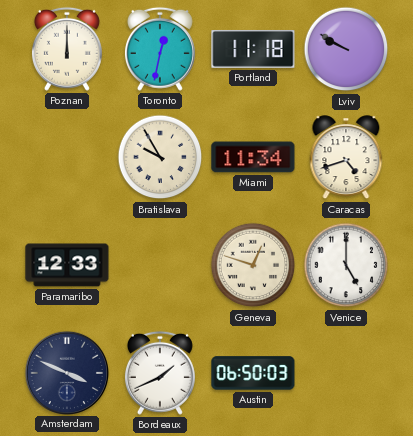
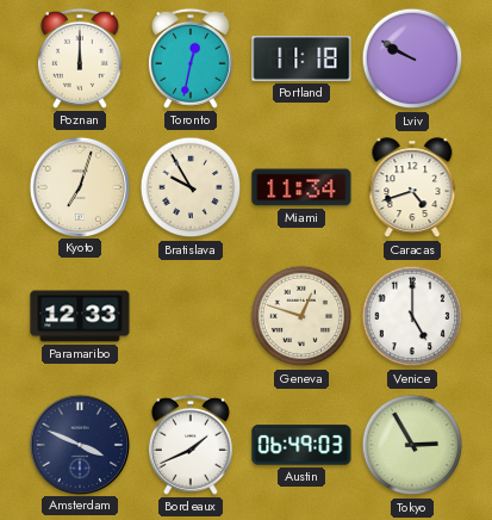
Kyoto: none -> 7:03 (79, 186)
Austin: 06:50 -> 06:49 (301, 445)
Tokyo: none -> 2:55 (412, 445)
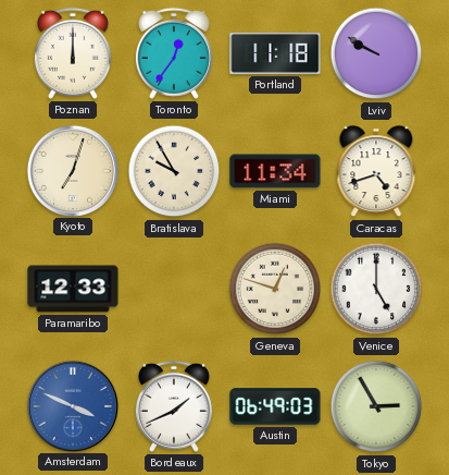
Toronto: 12:32 -> 12:36 (174, 53)
Amsterdam dial: navy -> blue (72, 405)
